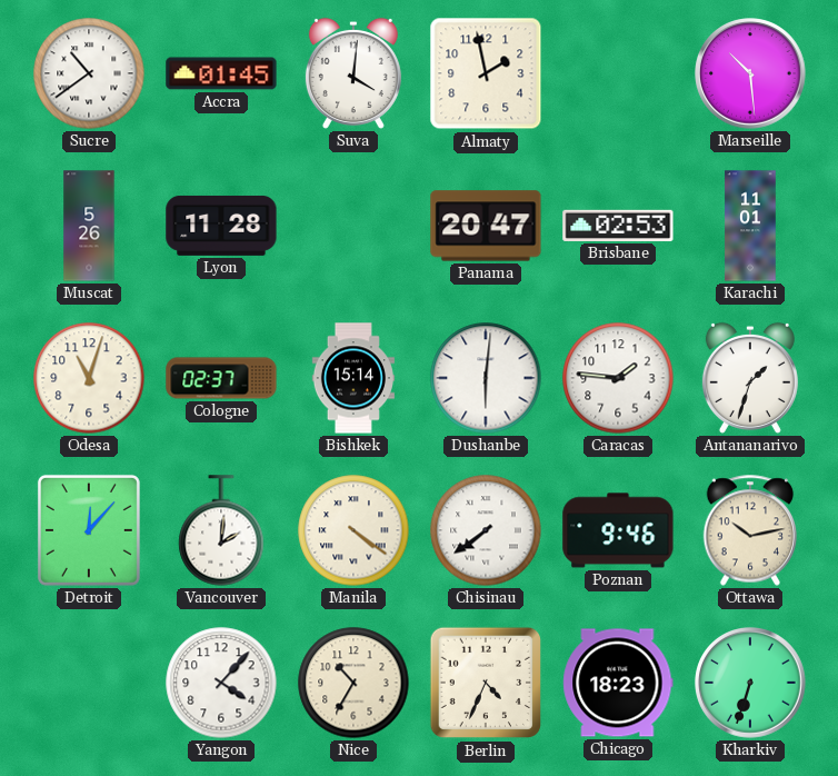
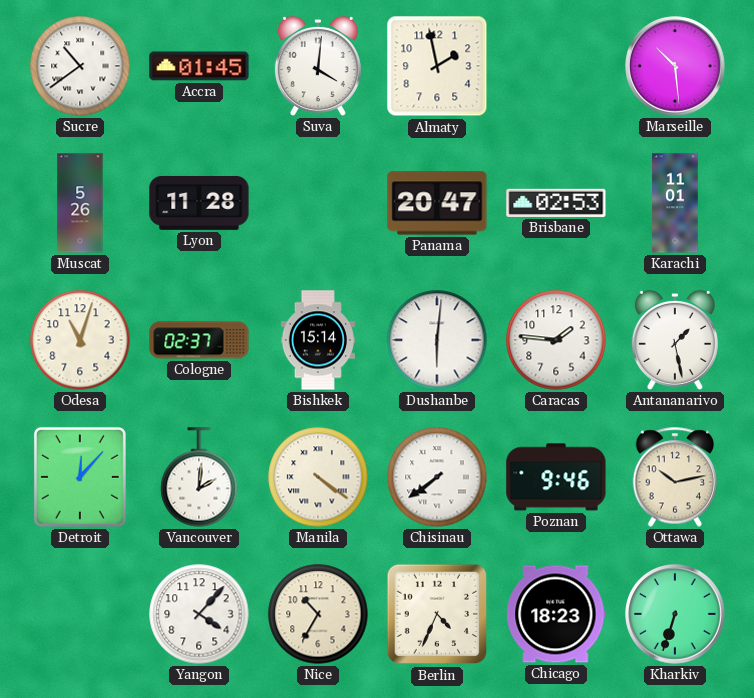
Antananarivo: 1:33 -> 1:28 (675, 340)
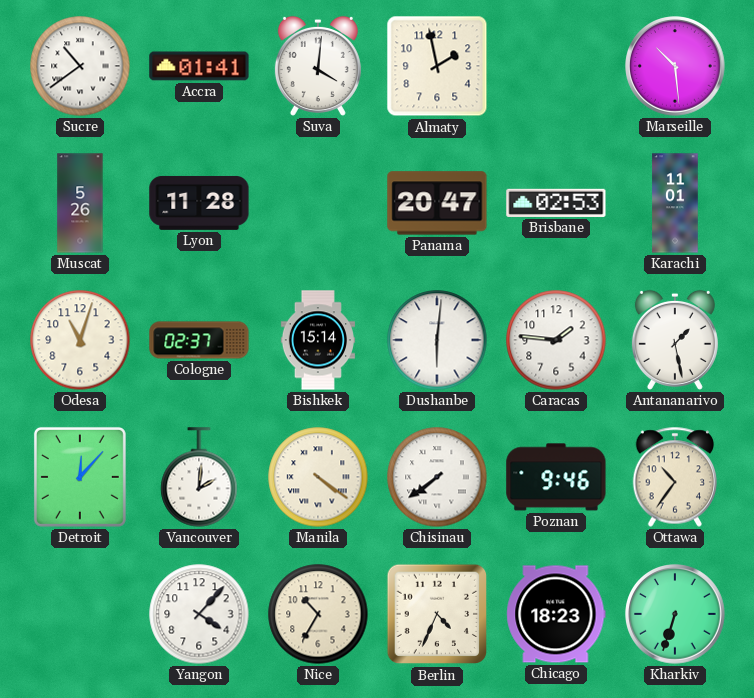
Accra: 01:45 -> 01:41 (199, 66)
Ottawa: 10:13 -> 10:36 (675, 477)
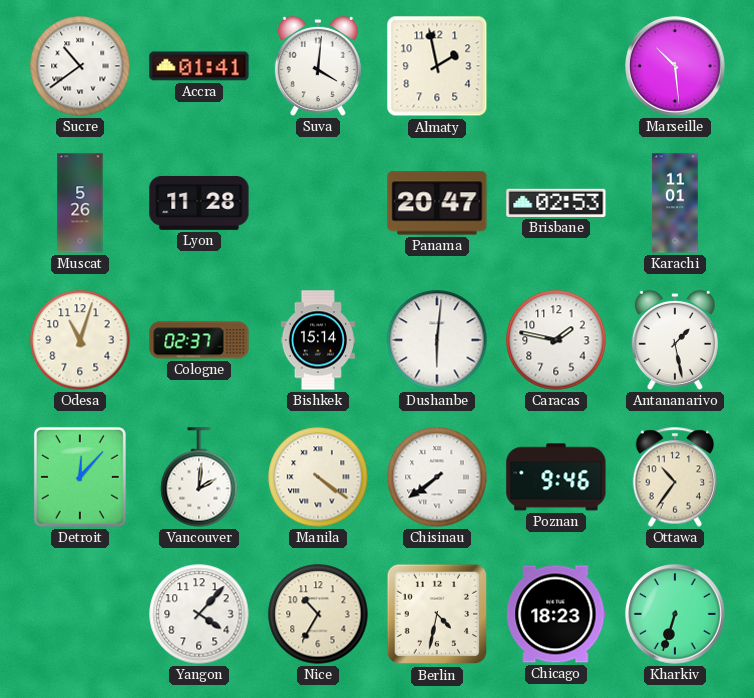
Caracas: 1:46 -> 1:47 (556, 340)
Berlin: 4:34 -> 4:32 (437, 614)
